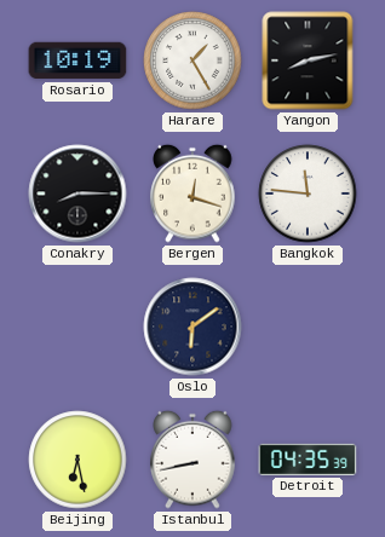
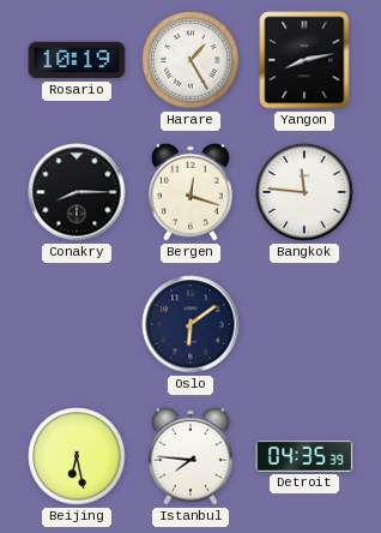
Istanbul: 8:43 -> 7:46 (190, 456)
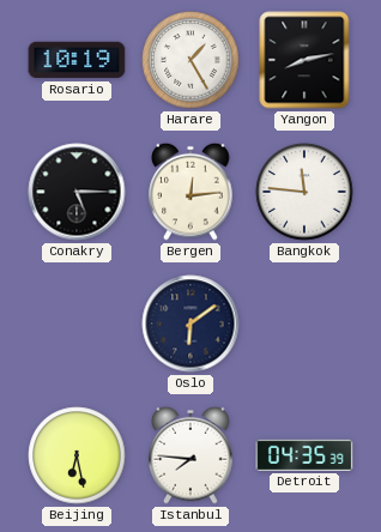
Conakry: 8:15 -> 5:15 (77, 192)
Bergen: 12:18 -> 12:14 (190, 192)
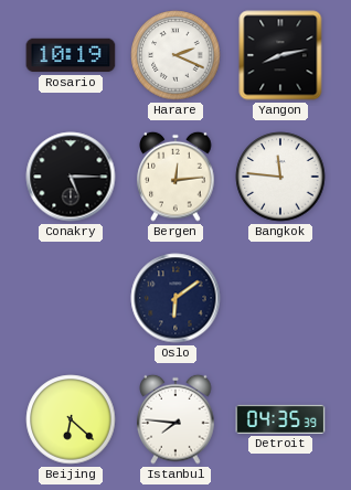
Harare: 1:25 -> 2:19 (175, 55)
Beijing: 6:28 -> 6:22 (71, 419)
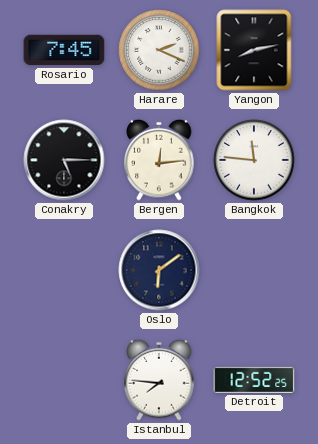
Rosario: 10:19 -> 7:45 (64, 50)
Beijing: 6:22 -> none (71, 419)
Detroit: 04:35 -> 12:52 (254, 380)
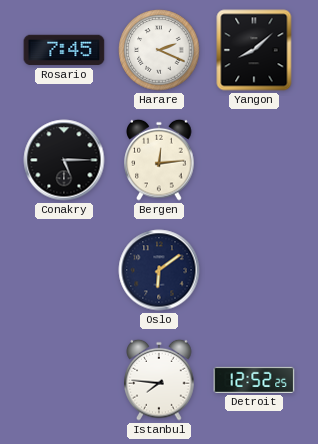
Yangon: 8:13 -> 8:08 (254, 50)
Bangkok: 11:46 -> none (254, 160)
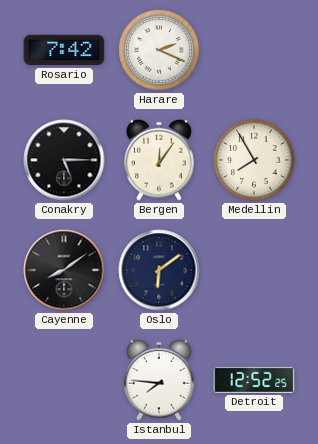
Rosario: 7:45 -> 7:42 (64, 50)
Yangon: 8:08 -> none (254, 50)
Bergen: 12:14 -> 12:06 (159, 160)
Medellin: none -> 7:55 (254, 160)
Cayenne: none -> 8:09 (64, 270)
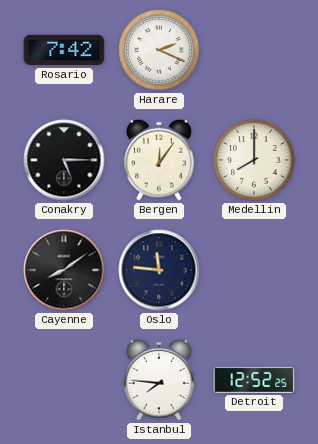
Medellin: 7:55 -> 8:00 (254, 160)
Oslo: 6:09 -> 11:46 (159, 270)
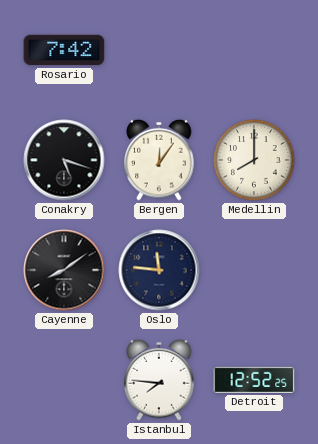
Harare: 2:19 -> none (159, 50)
Conakry: 5:15 -> 5:18 (64, 160)
